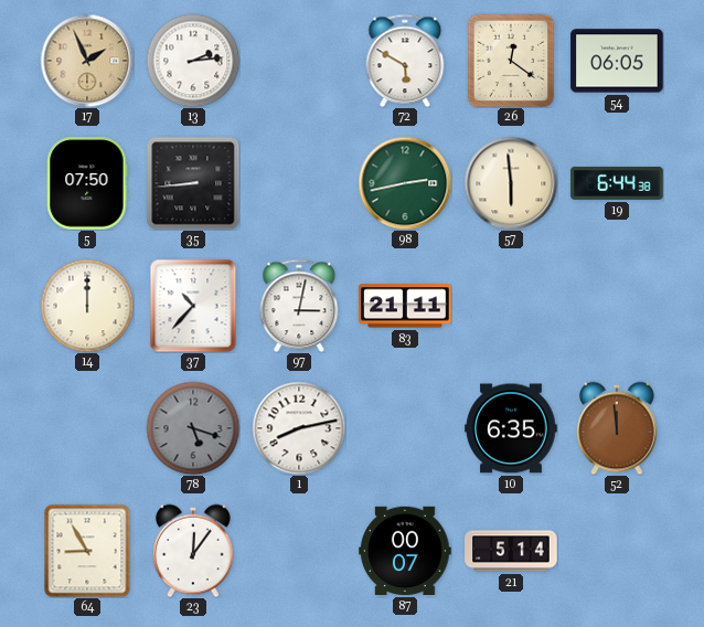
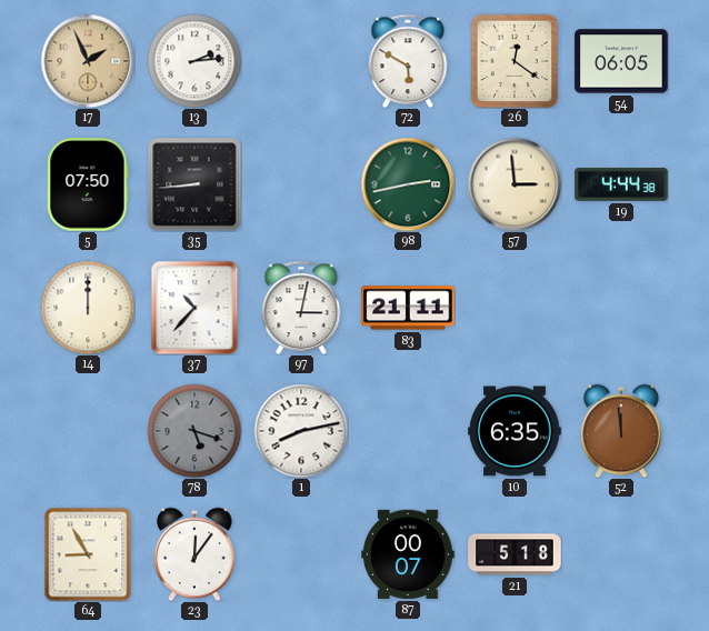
57: 5:59 -> 2:59 (515, 184)
19: 6:44 -> 4:44 (621, 184)
21: 5:14 -> 5:18 (515, 554)
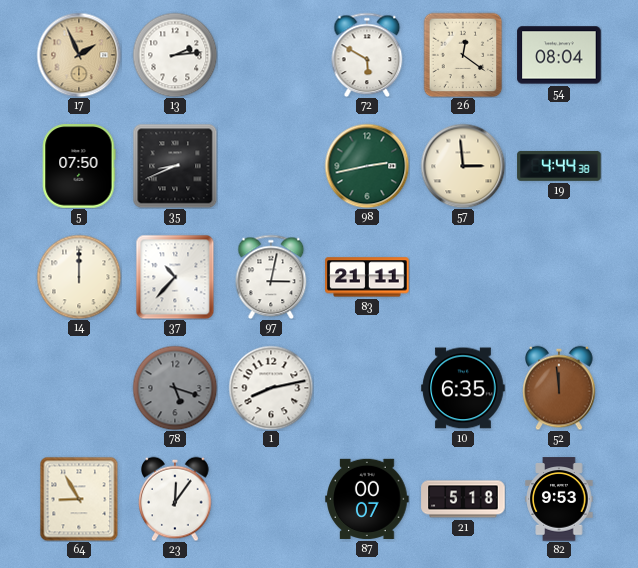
54: 06:05 -> 08:04 (559, 55)
35: 8:44 -> 8:41 (175, 166)
82: none -> 9:53 (559, 499)
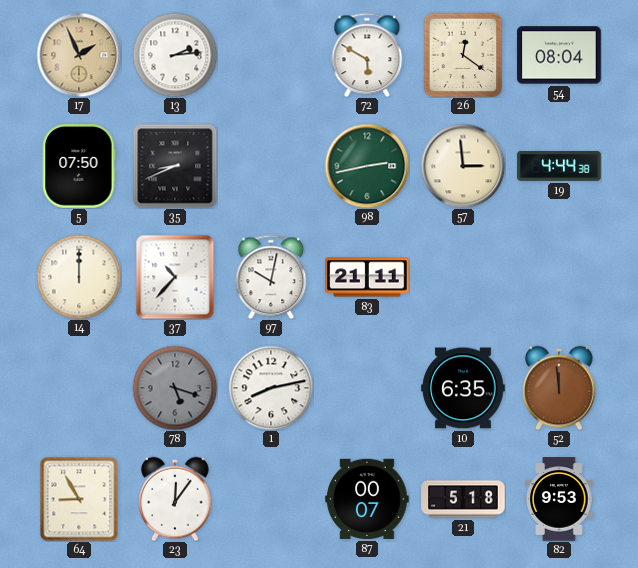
97: 3:02 -> 10:02 (271, 277)
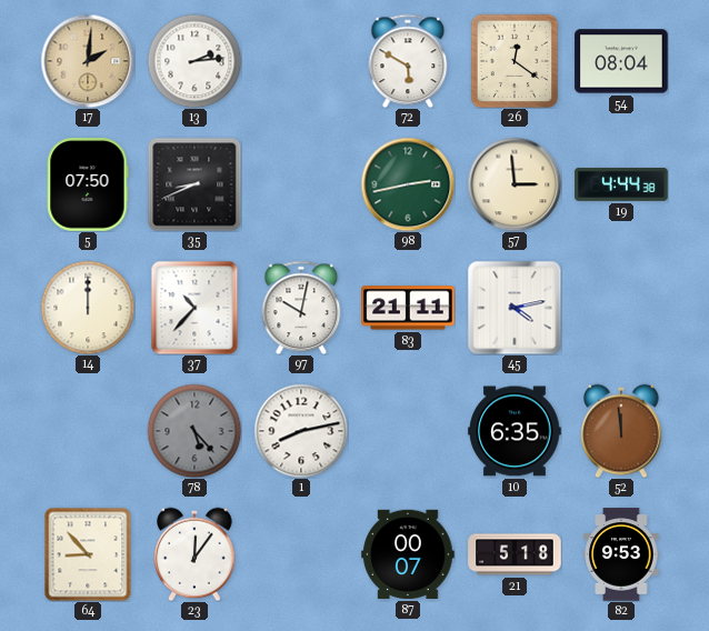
17: 1:56 -> 2:01 (88, 61)
45: none -> 4:13 (515, 308)
78: 5:18 -> 5:23 (194, 431)
64: 8:55 -> 8:53 (88, 554)
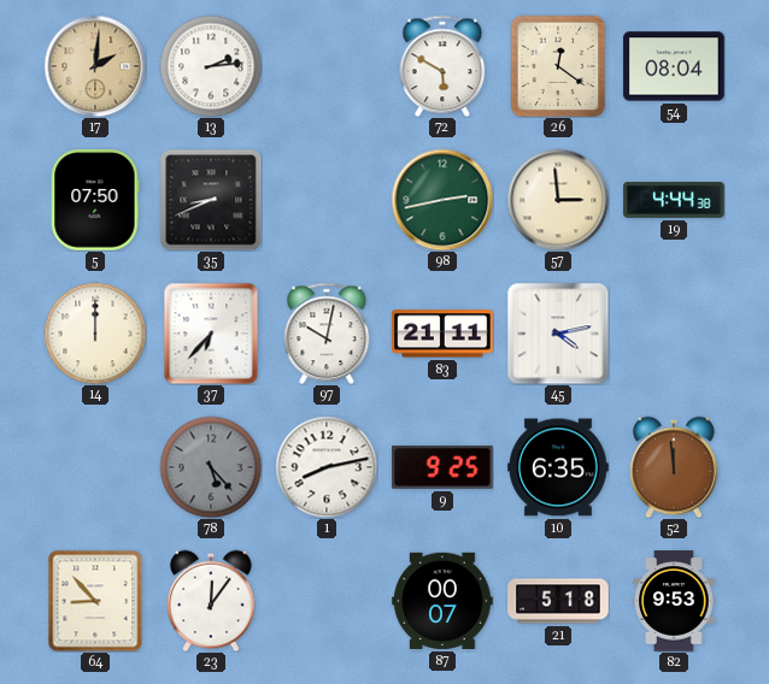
37: 10:37 -> 6:37 (211, 334)
9: none -> 9:25 (442, 467)
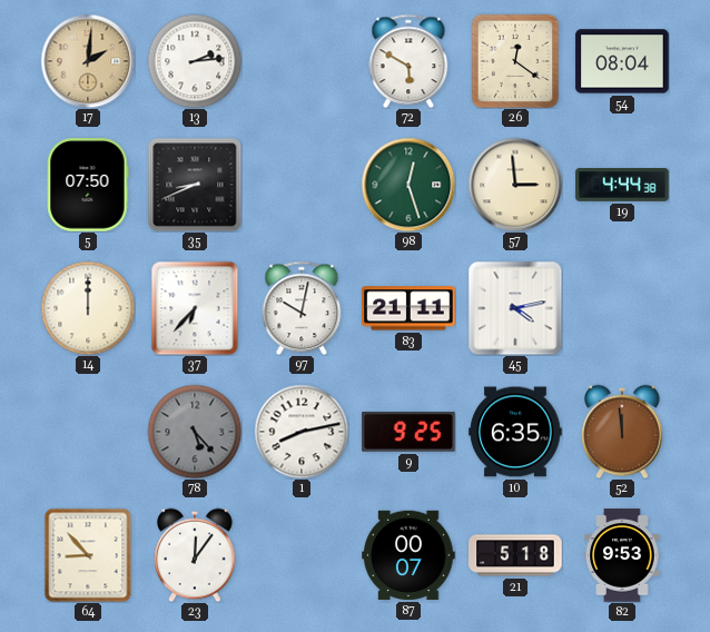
98: 2:43 -> 12:27 (408, 185)
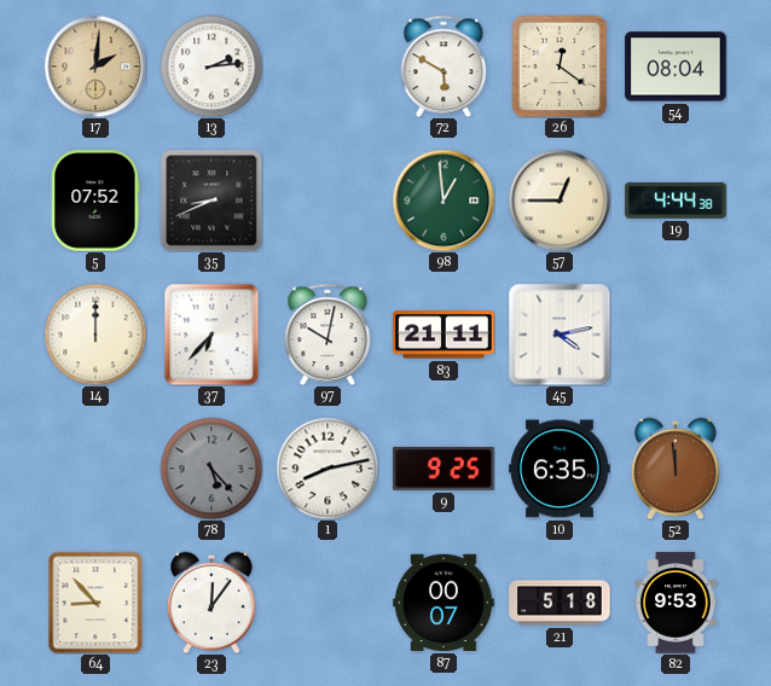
5: 07:50 -> 07:52 (95, 200)
98: 12:27 -> 12:59 (444, 200)
57: 2:59 -> 12:45 (560, 200)
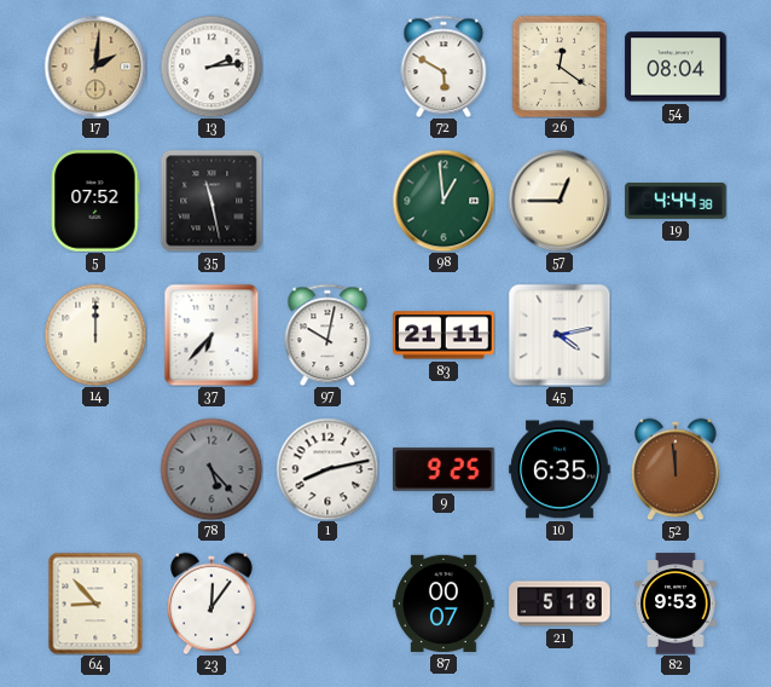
35: 8:41 -> 11:28 (211, 201)
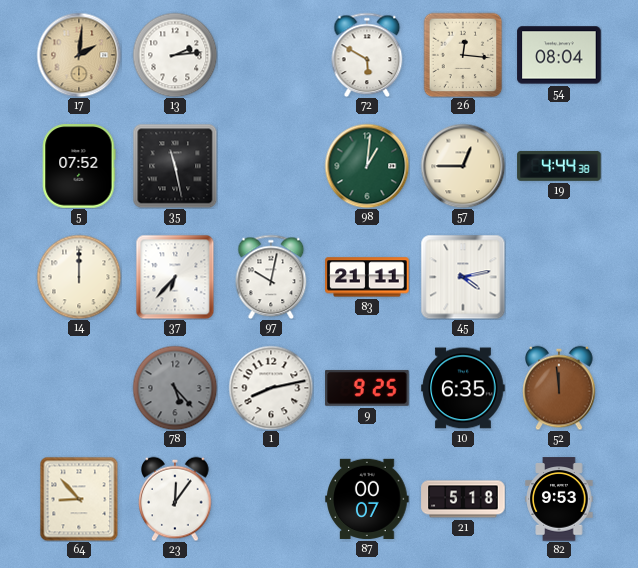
26: 12:21 -> 12:16 (463, 55)
98: 12:59 -> 1:01 (367, 166)
